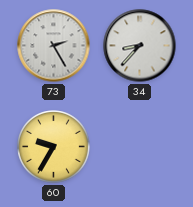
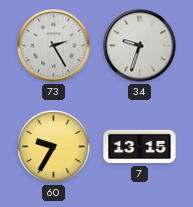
34: 8:37 -> 9:33 (140, 46)
7: none -> 13:15 (140, 147)
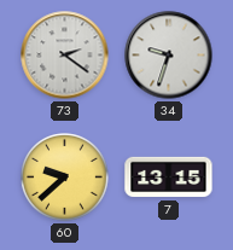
73: 2:25 -> 2:21 (65, 56)
60: 9:35 -> 9:38 (65, 178)
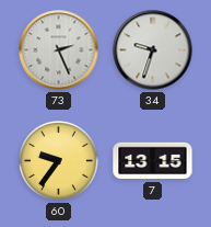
73: 2:21 -> 2:26 (59, 50)
60: 9:38 -> 9:36 (59, 161)
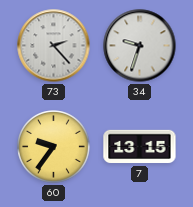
73: 2:26 -> 2:23 (54, 46)
